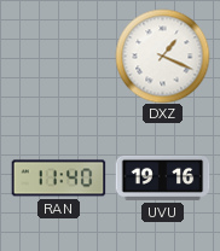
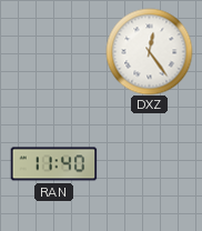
DXZ: 1:19 -> 12:24 (149, 51)
UVU: 19:16 -> none (162, 177)
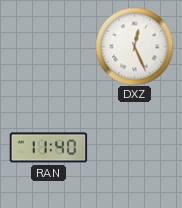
DXZ: 12:24 -> 12:26 (134, 46)
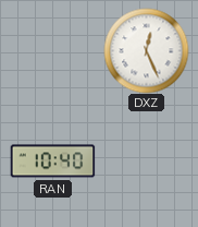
RAN: 11:40 -> 10:40 (52, 162)
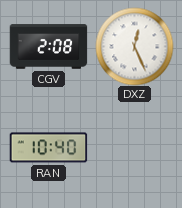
CGV: none -> 2:08 (48, 47)
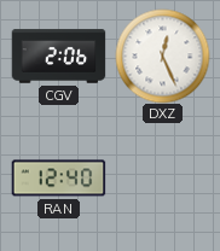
CGV: 2:08 -> 2:06 (58, 57)
RAN: 10:40 -> 12:40 (58, 179)
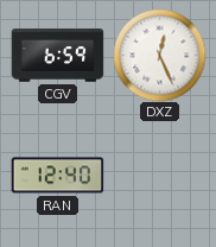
CGV: 2:06 -> 6:59 (57, 56)
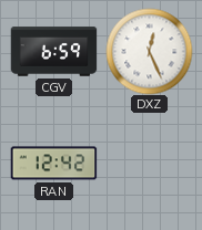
RAN: 12:40 -> 12:42 (53, 164)
